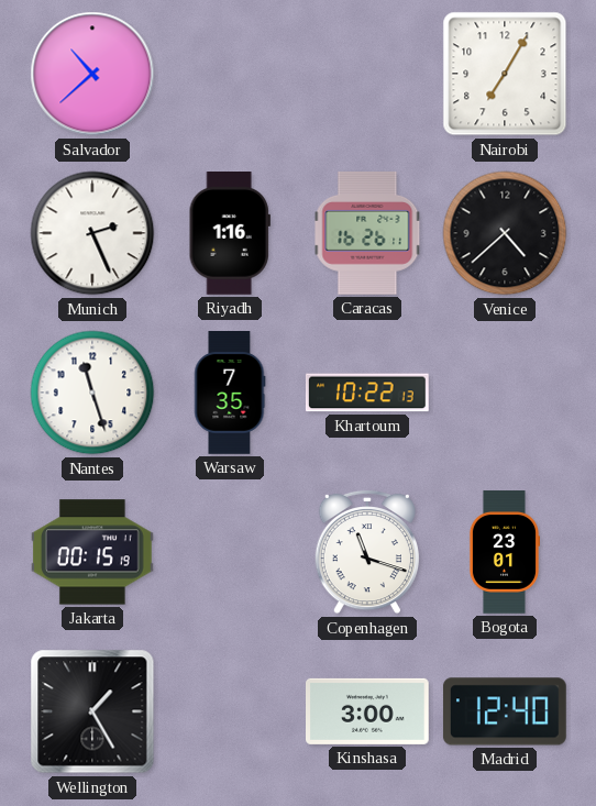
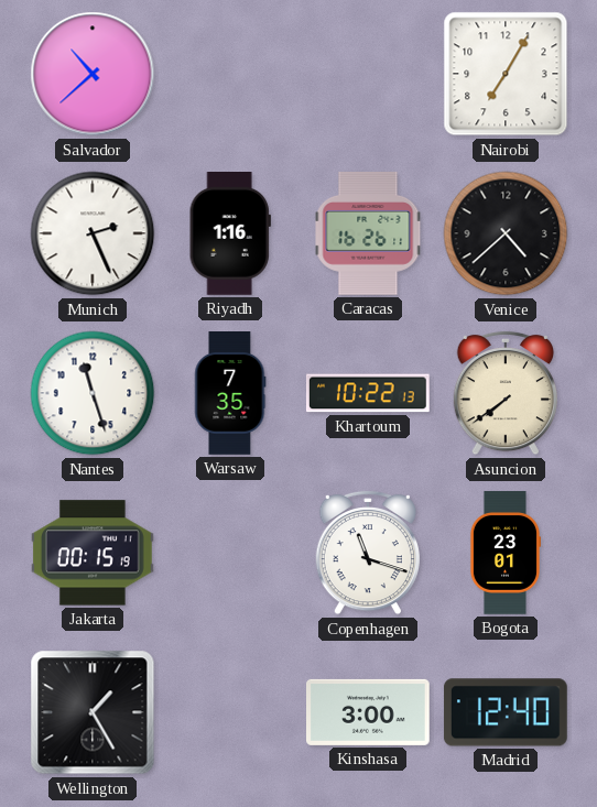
Asuncion: none -> 7:39 (506, 393)
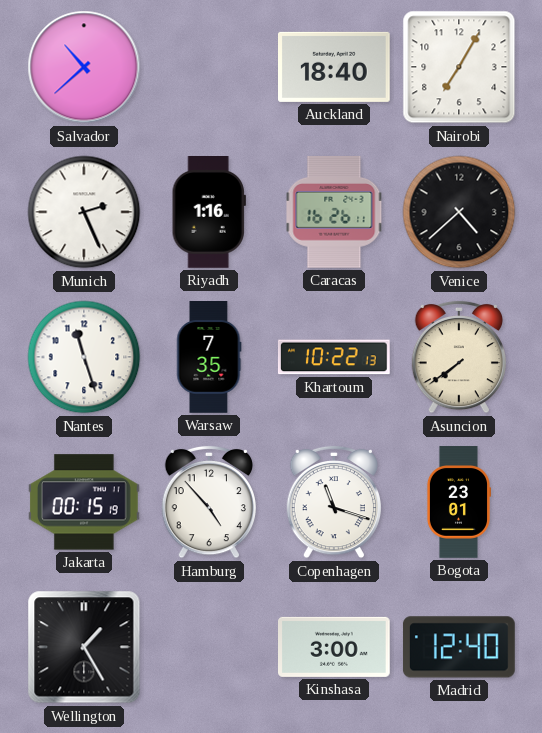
Auckland: none -> 18:40 (335, 67)
Hamburg: none -> 4:53 (209, 502)
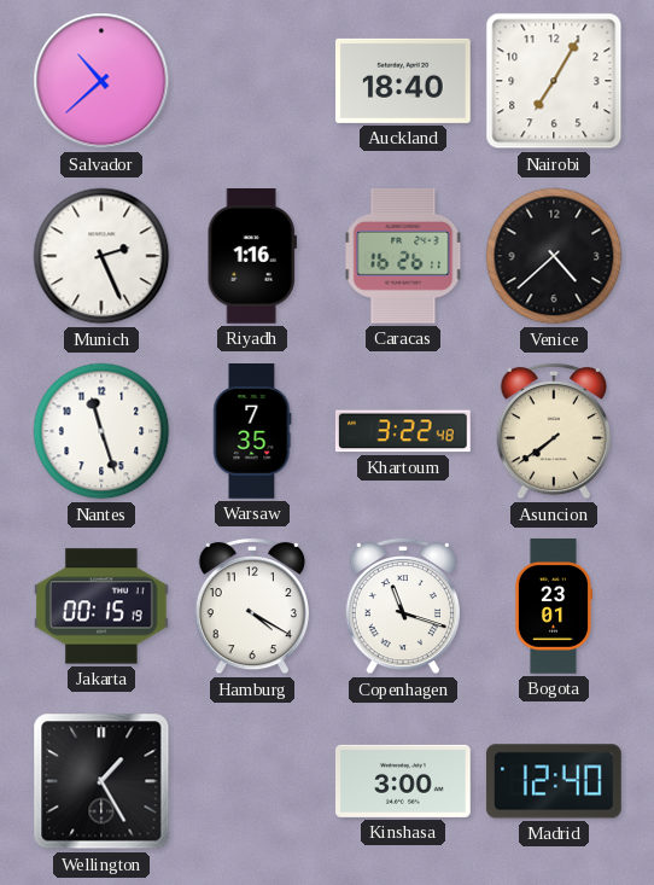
Khartoum: 10:22 -> 3:22 (403, 431)
Hamburg: 4:53 -> 4:20 (252, 606)
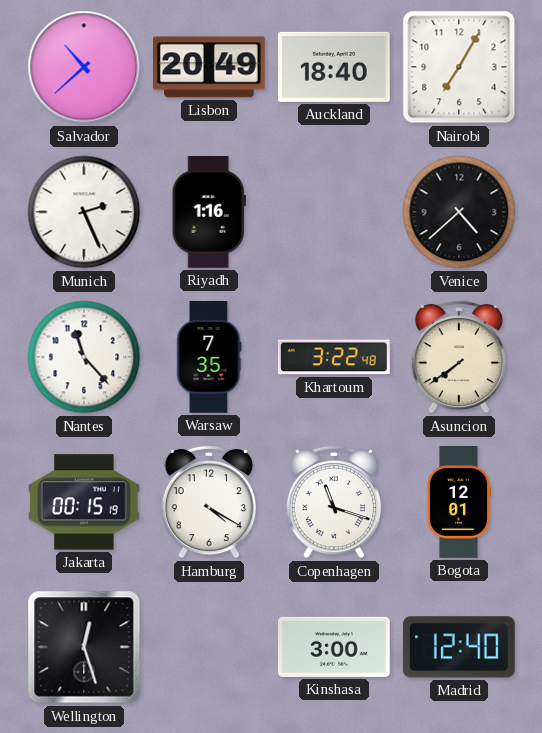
Lisbon: none -> 20:49 (210, 67)
Caracas: 16:26 -> none (403, 256)
Nantes: 11:27 -> 11:23 (84, 357)
Bogota: 23:01 -> 12:01 (458, 502)
Wellington: 1:25 -> 12:27 (84, 647)
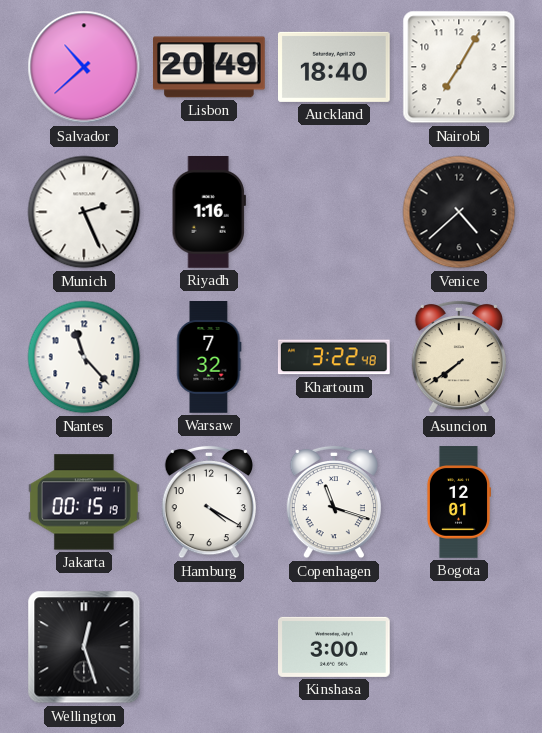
Warsaw: 7:35 -> 7:32 (209, 357)
Madrid: 12:40 -> none (459, 647)
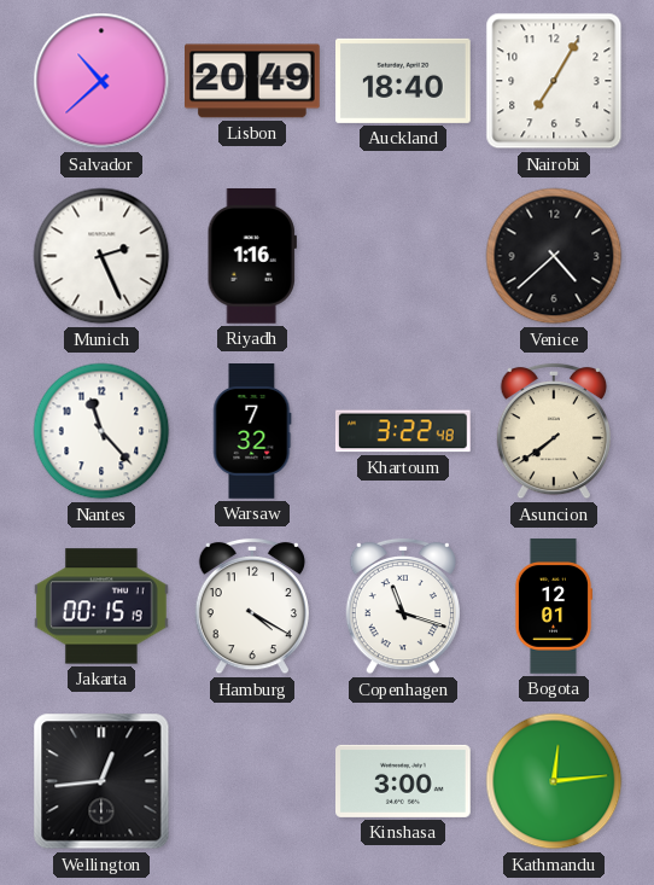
Wellington: 12:27 -> 12:44 (101, 781)
Kathmandu: none -> 12:14 (554, 781)
